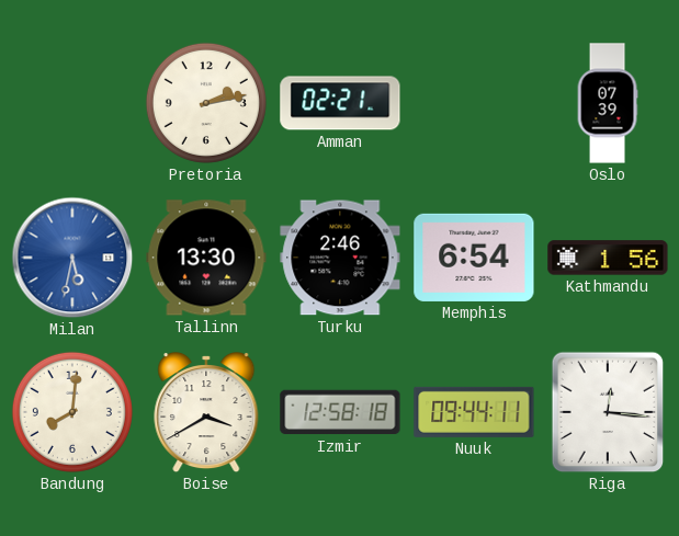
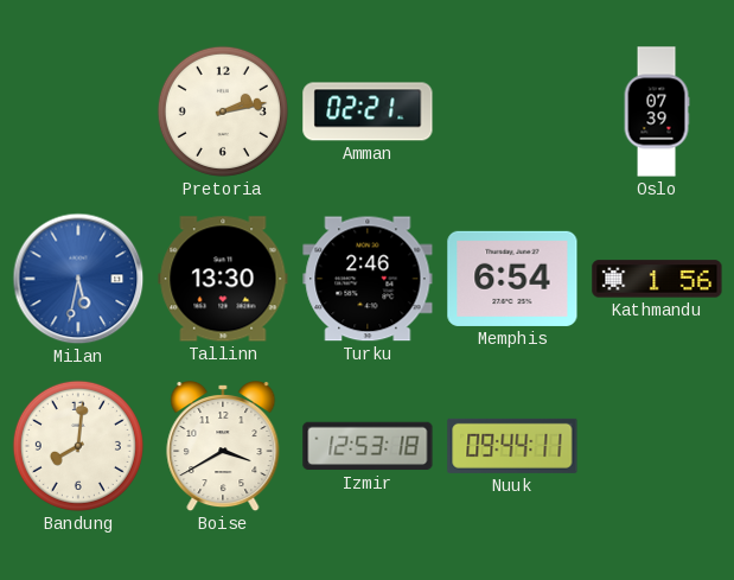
Izmir: 12:58 -> 12:53 (368, 446)
Riga: 12:16 -> none (608, 412)
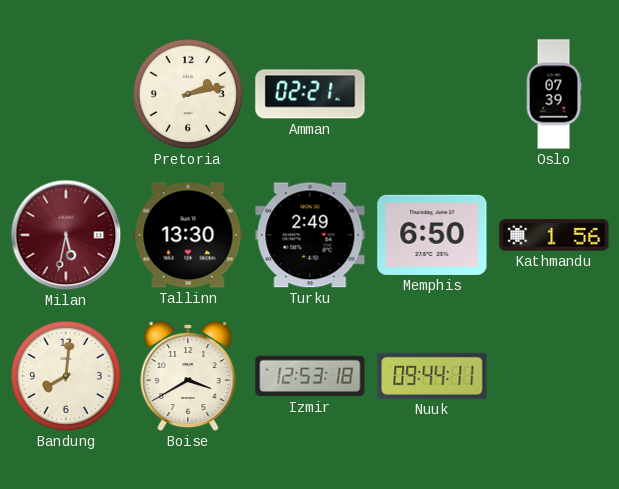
Milan dial: blue -> burgundy (66, 235)
Turku: 2:46 -> 2:49 (310, 235)
Memphis: 6:54 -> 6:50 (432, 235)
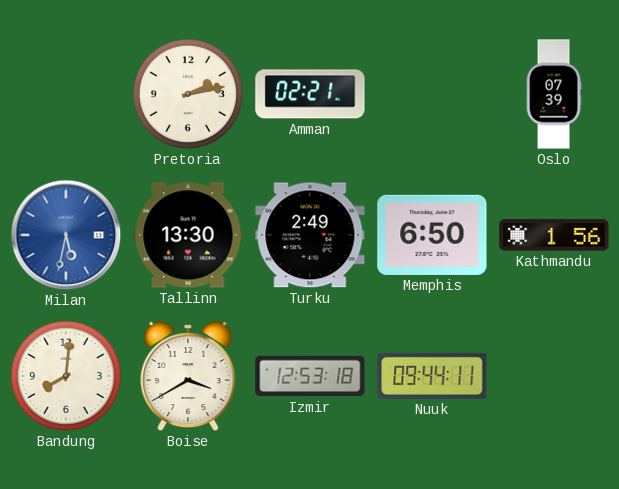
Milan dial: burgundy -> blue (66, 235)
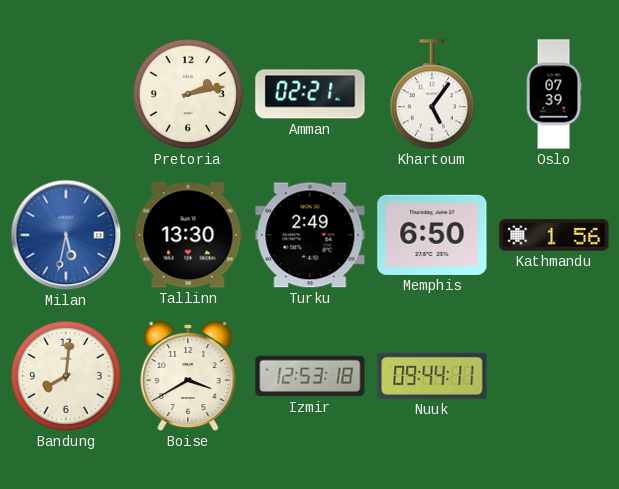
Khartoum: none -> 5:06 (432, 95)
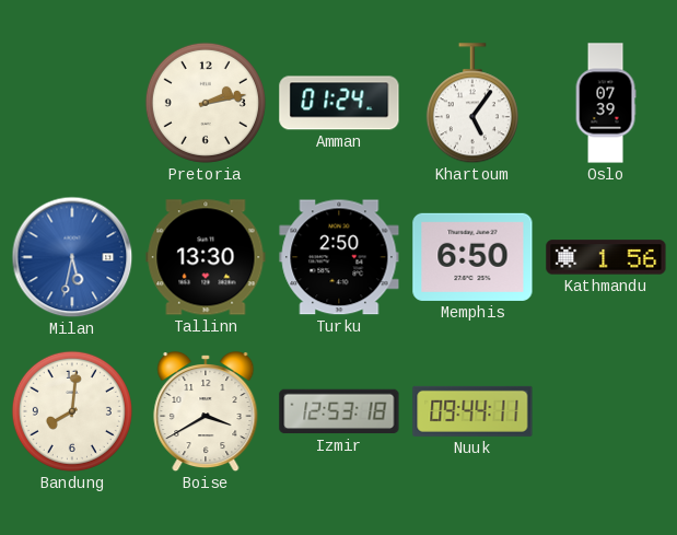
Amman: 02:21 -> 01:24 (339, 103)
Turku: 2:49 -> 2:50 (339, 257)
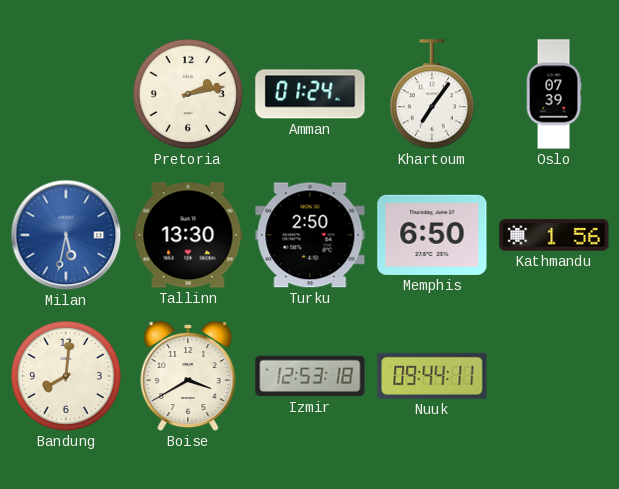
Khartoum: 5:06 -> 7:06 (432, 95)
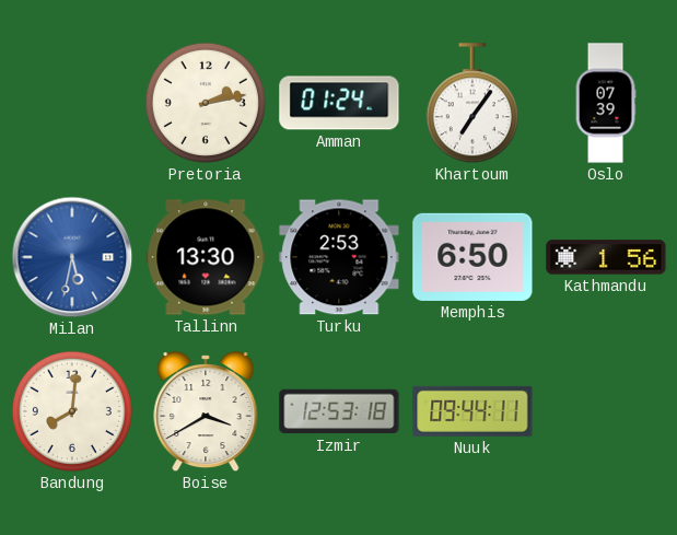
Turku: 2:50 -> 2:53 (339, 257)
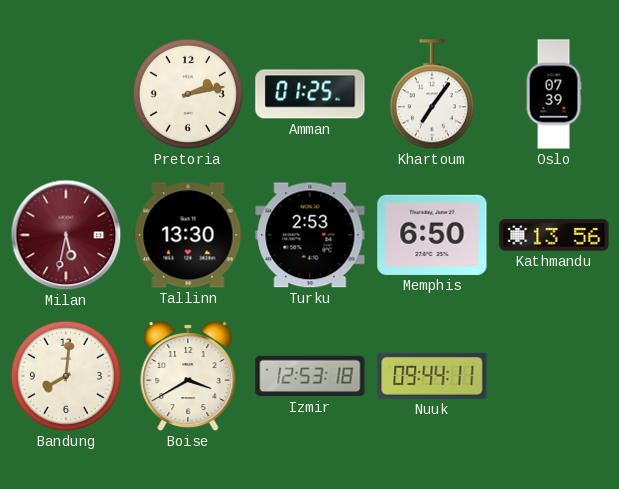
Amman: 01:24 -> 01:25 (310, 94)
Milan dial: blue -> burgundy (66, 235)
Kathmandu: 1:56 -> 13:56 (554, 235)
